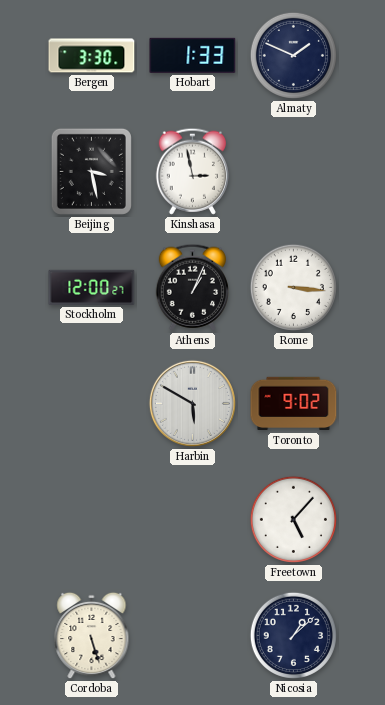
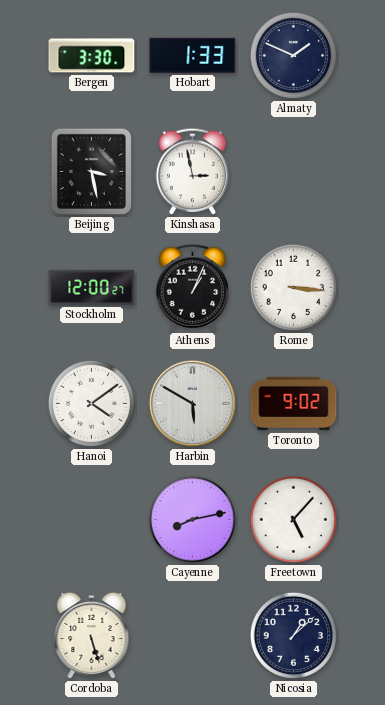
Hanoi: none -> 4:09 (91, 403)
Cayenne: none -> 8:13 (192, 519)
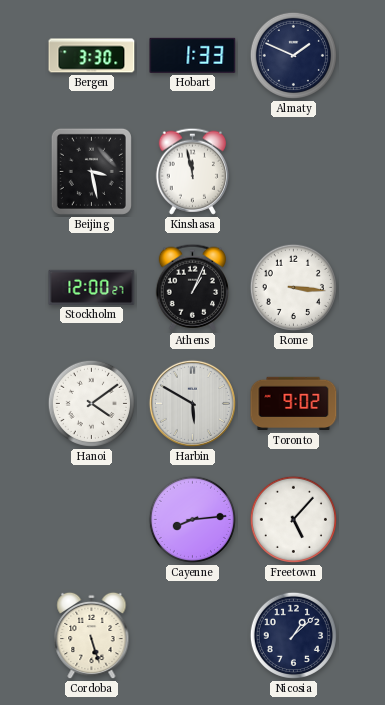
Kinshasa: 2:58 -> 11:58 (192, 171)
Cayenne: 8:13 -> 8:14 (192, 519)
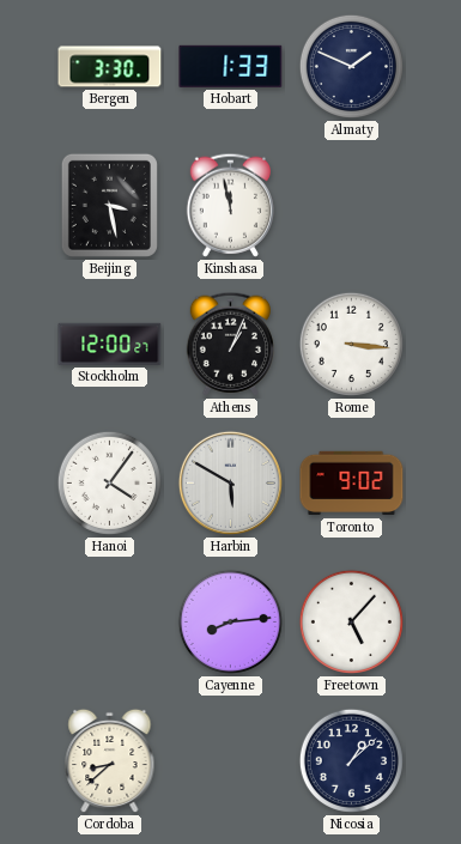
Hanoi: 4:09 -> 4:06 (109, 482)
Cordoba: 5:27 -> 8:38 (110, 761)
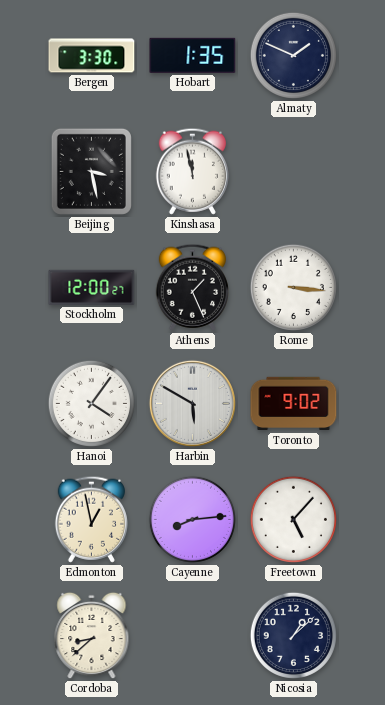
Hobart: 1:33 -> 1:35 (193, 55)
Athens: 1:04 -> 1:26 (192, 287)
Edmonton: none -> 12:58 (91, 519)
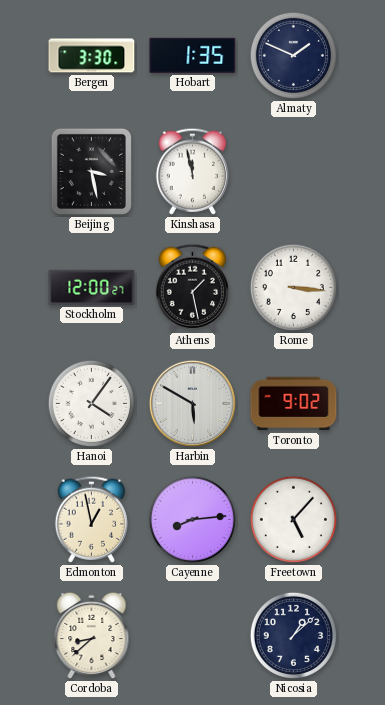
Athens: 1:26 -> 1:28 (192, 287)
